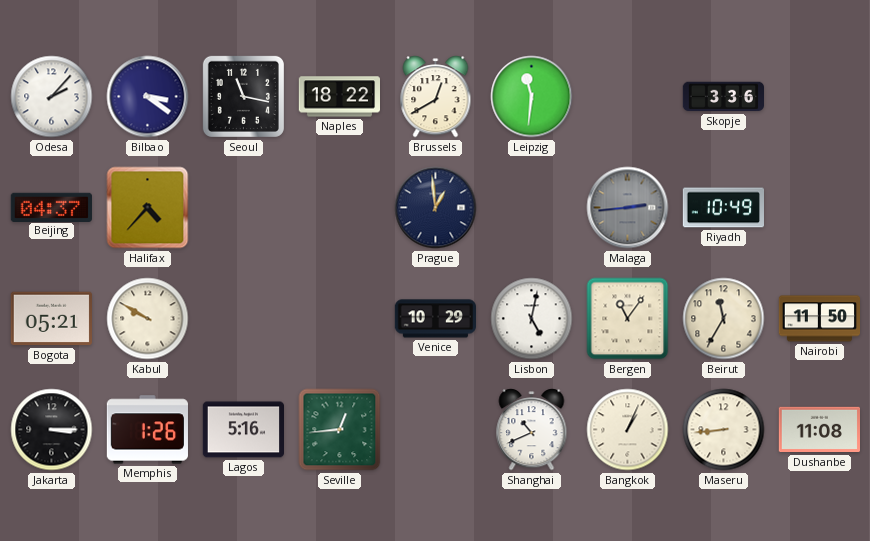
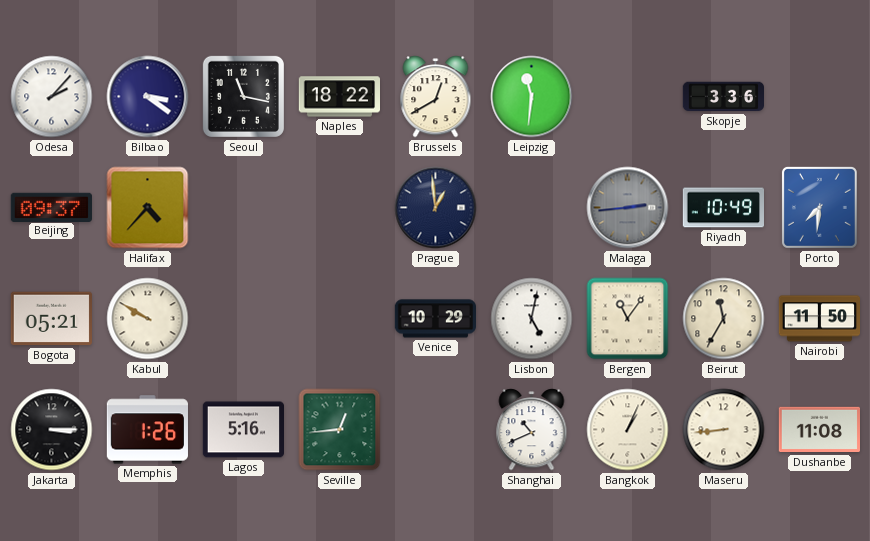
Beijing: 04:37 -> 09:37 (51, 207)
Porto: none -> 7:31 (819, 207)
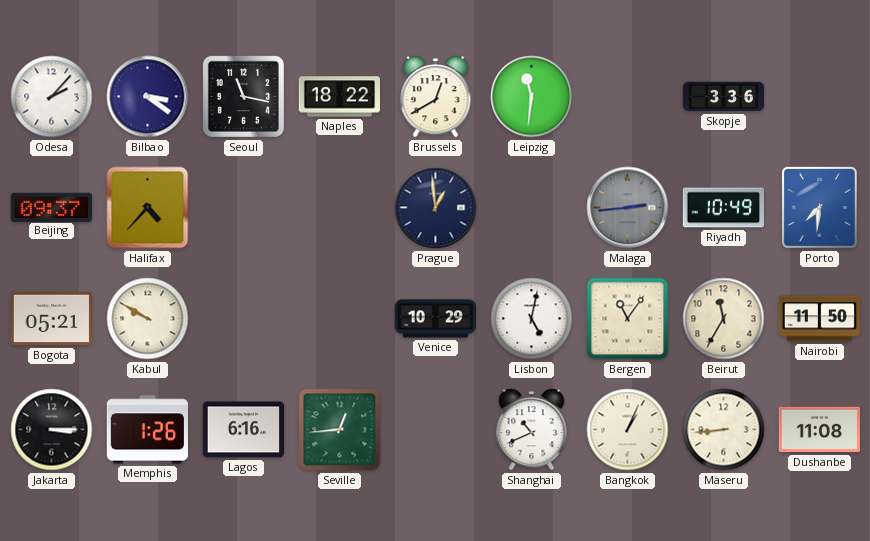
Lagos: 5:16 -> 6:16 (243, 430)
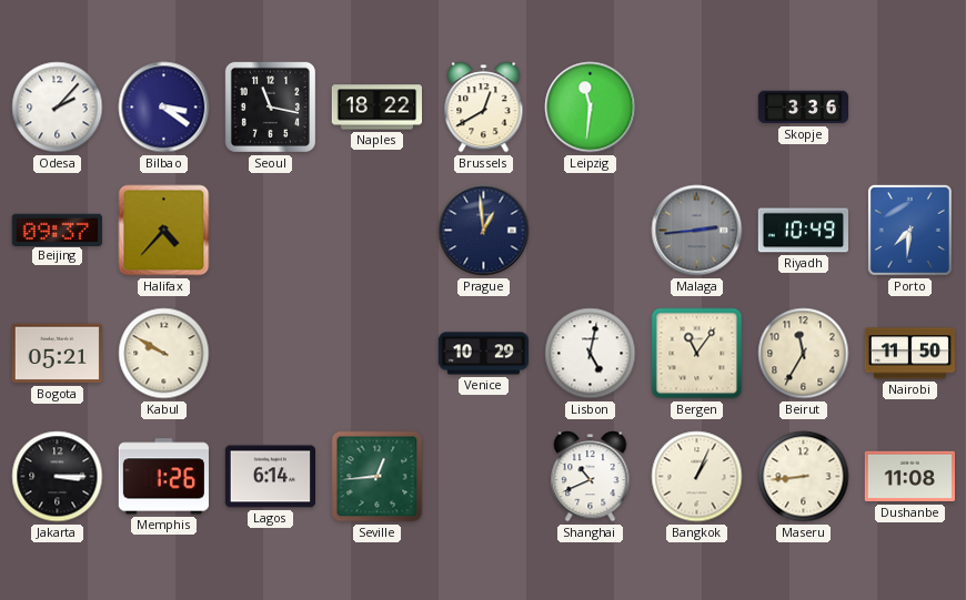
Lagos: 6:16 -> 6:14 (270, 477)
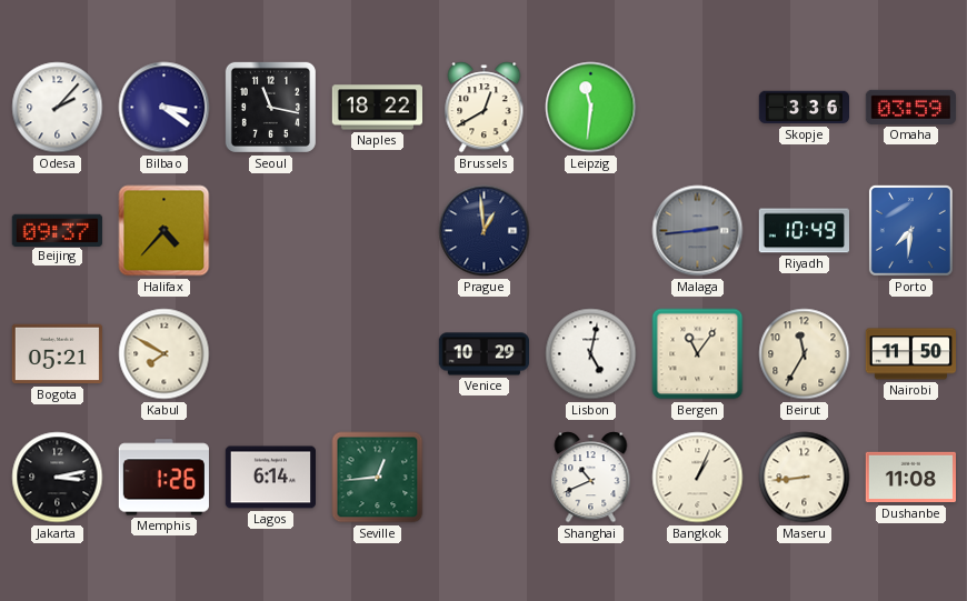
Omaha: none -> 03:59 (910, 107)
Kabul: 9:50 -> 7:50 (165, 354)
Jakarta: 3:15 -> 3:13 (58, 478)
